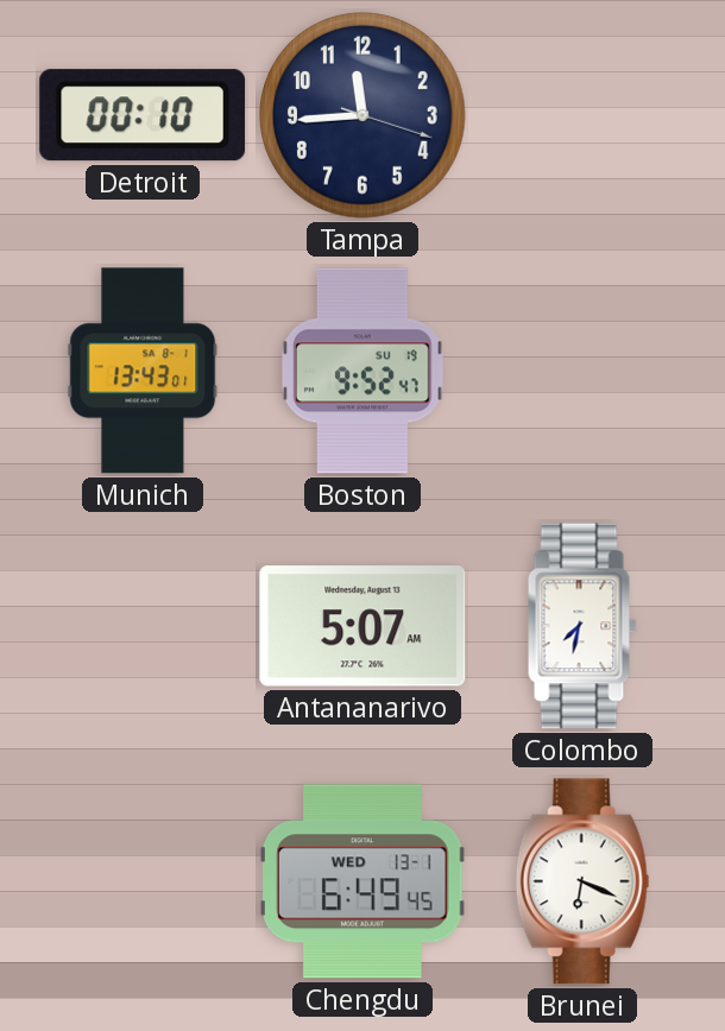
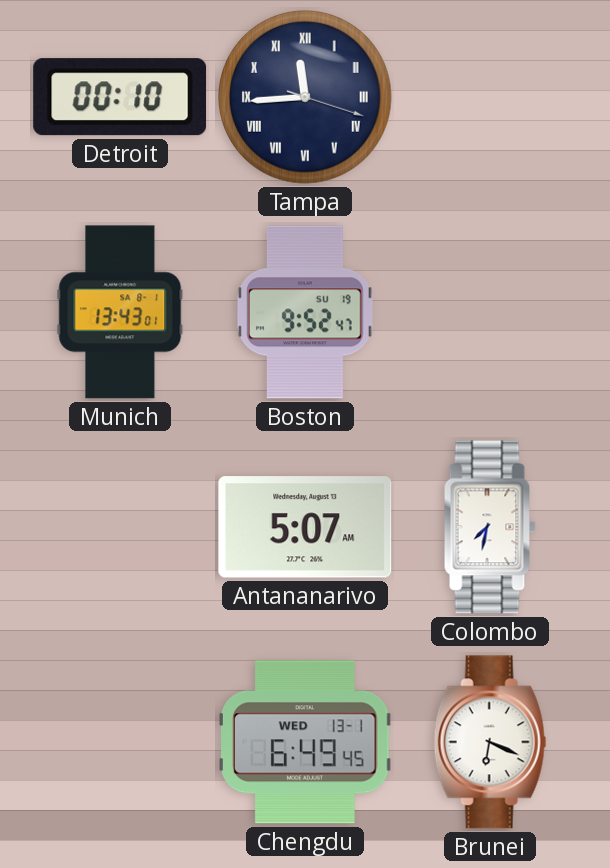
Tampa numerals: Arabic -> Roman (306, 98)
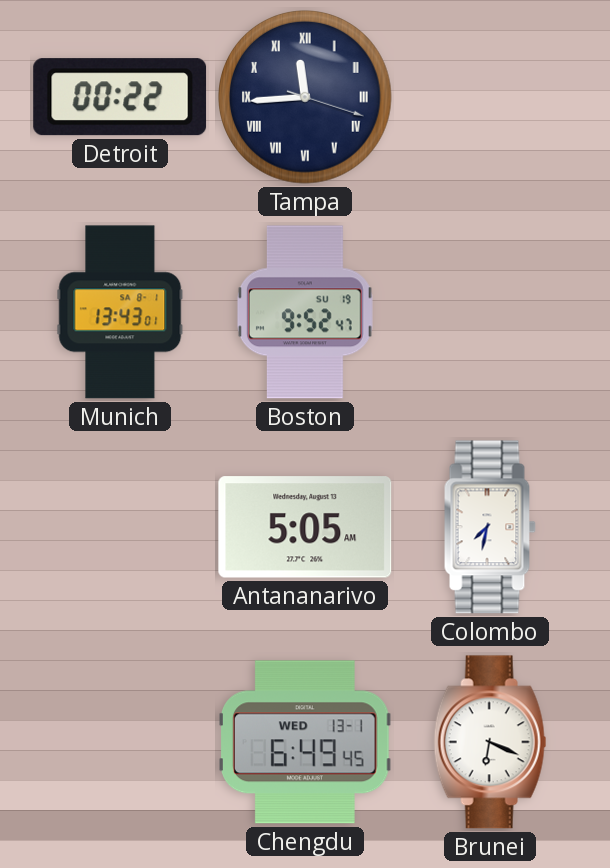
Detroit: 00:10 -> 00:22 (120, 97)
Antananarivo: 5:07 -> 5:05 (305, 527)
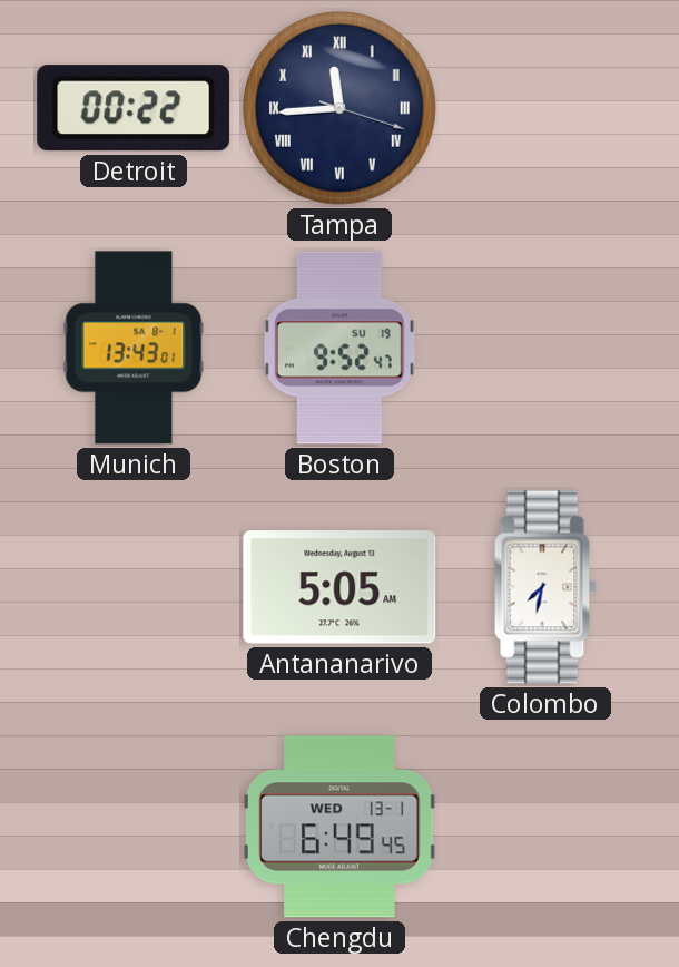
Brunei: 6:19 -> none (490, 742)
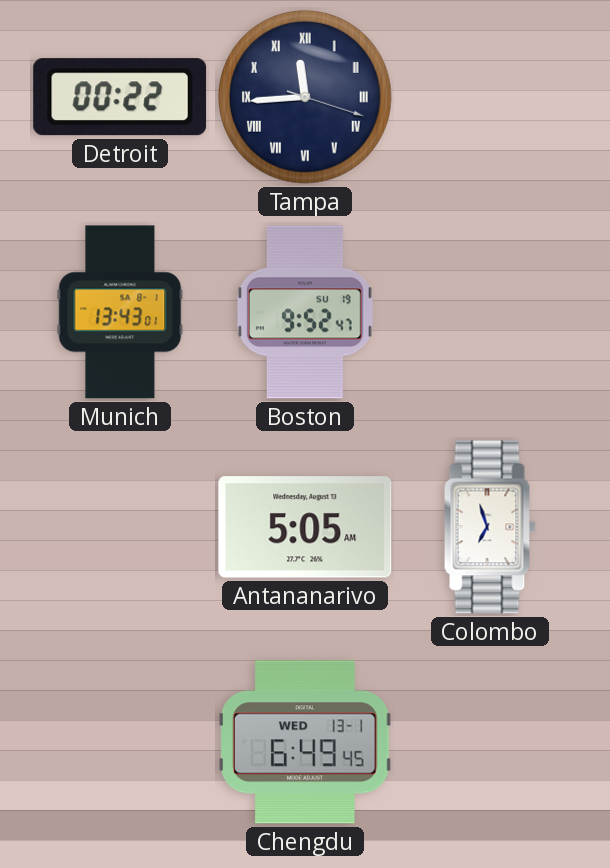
Colombo: 7:32 -> 6:57 (490, 527)
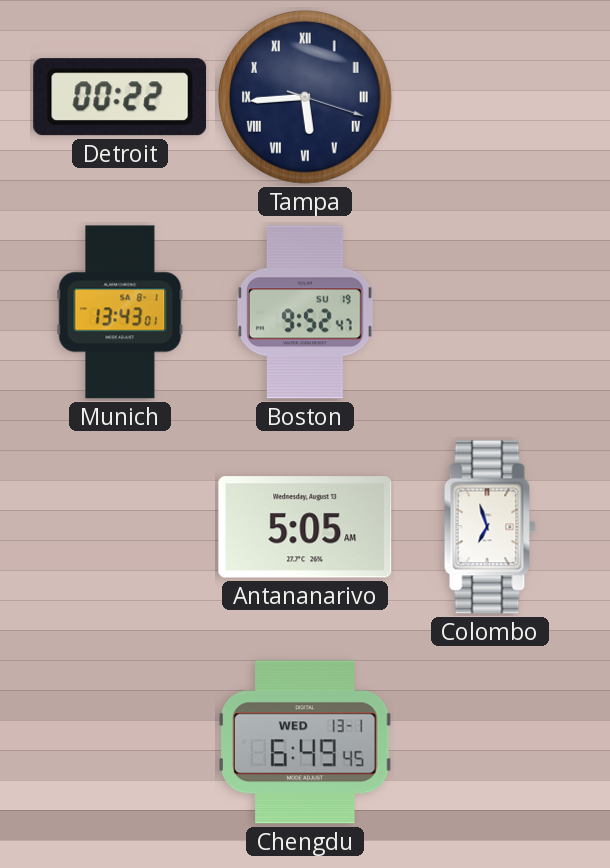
Tampa: 11:44 -> 5:44 (306, 98)
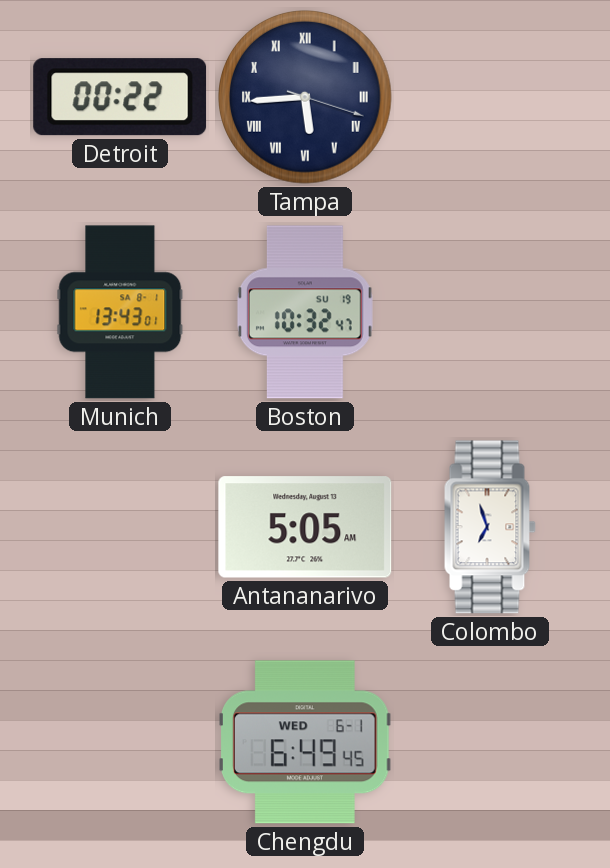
Boston: 9:52 -> 10:32 (305, 312)
Chengdu date: WED 13-1 -> WED 6-1 (306, 742)
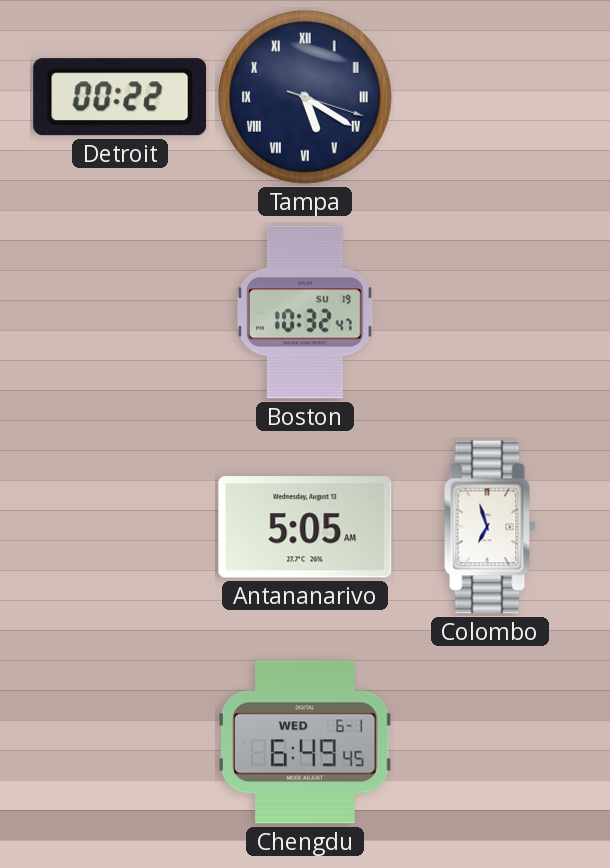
Tampa: 5:44 -> 5:20 (306, 98)
Munich: 13:43 -> none (120, 312)
